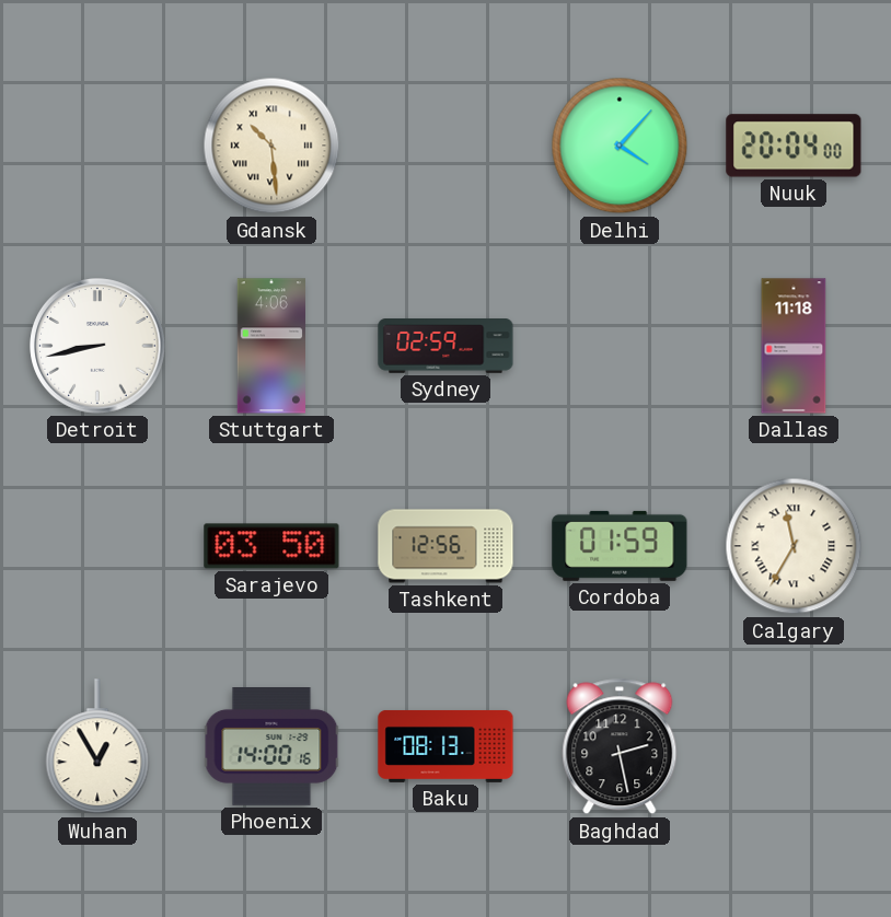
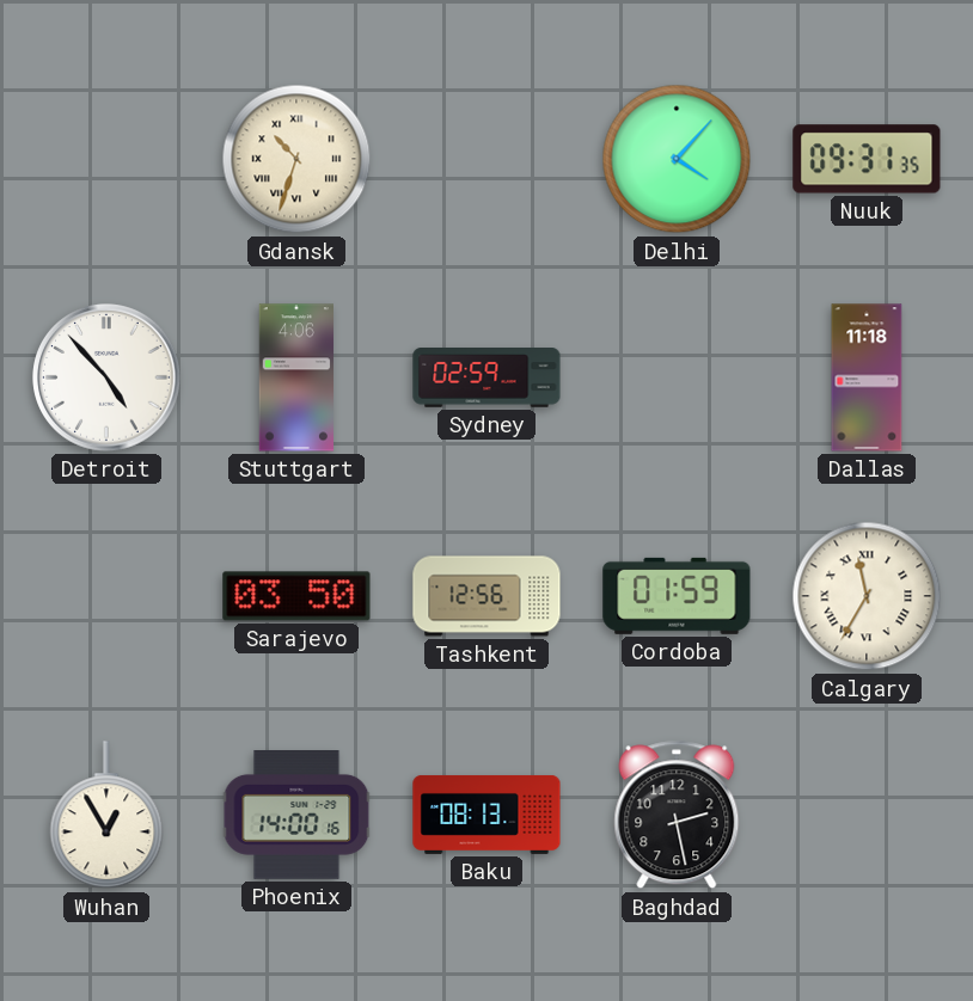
Gdansk: 10:29 -> 10:33 (296, 159)
Nuuk: 20:04 -> 09:31 (867, 159)
Detroit: 8:43 -> 4:53 (106, 377)
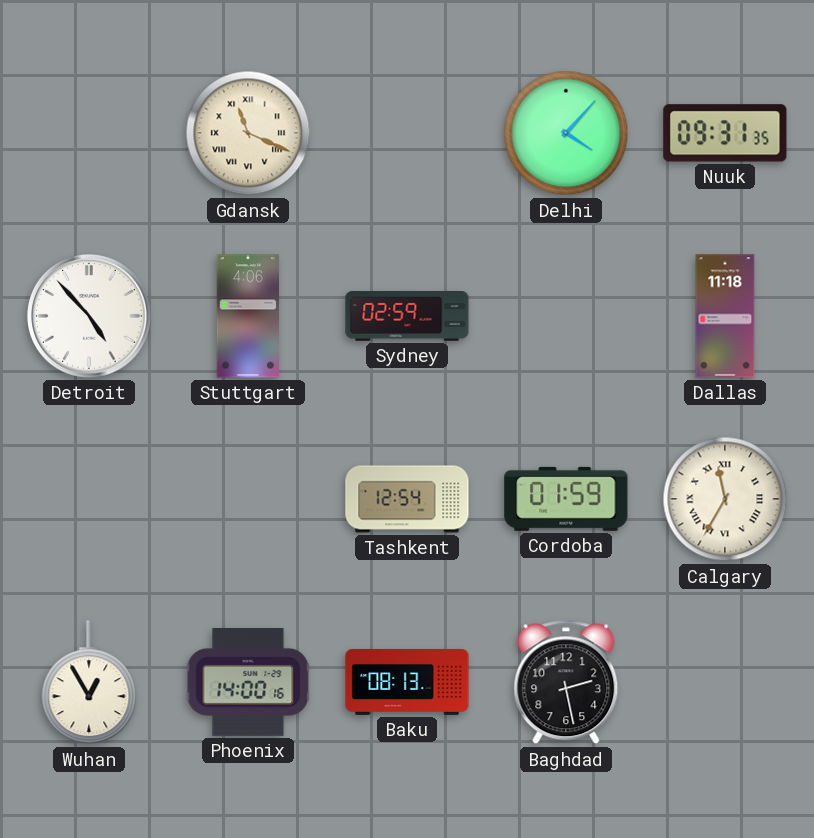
Gdansk: 10:33 -> 11:19 (248, 133)
Sarajevo: 03:50 -> none (296, 596)
Tashkent: 12:56 -> 12:54 (407, 499)
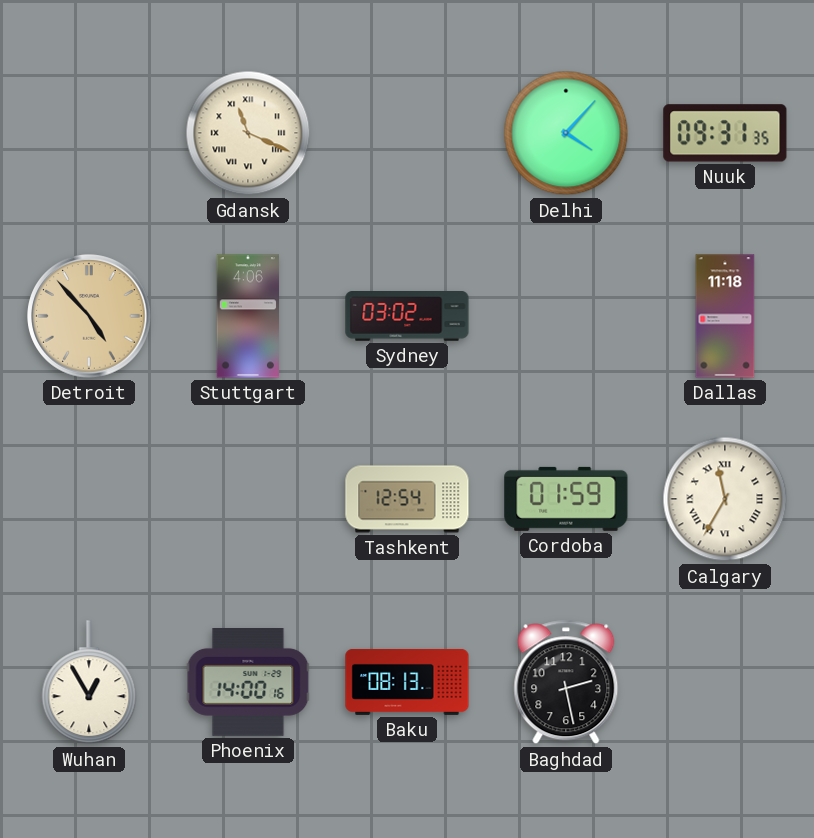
Detroit dial: white -> champagne (89, 316)
Sydney: 02:59 -> 03:02 (407, 316)
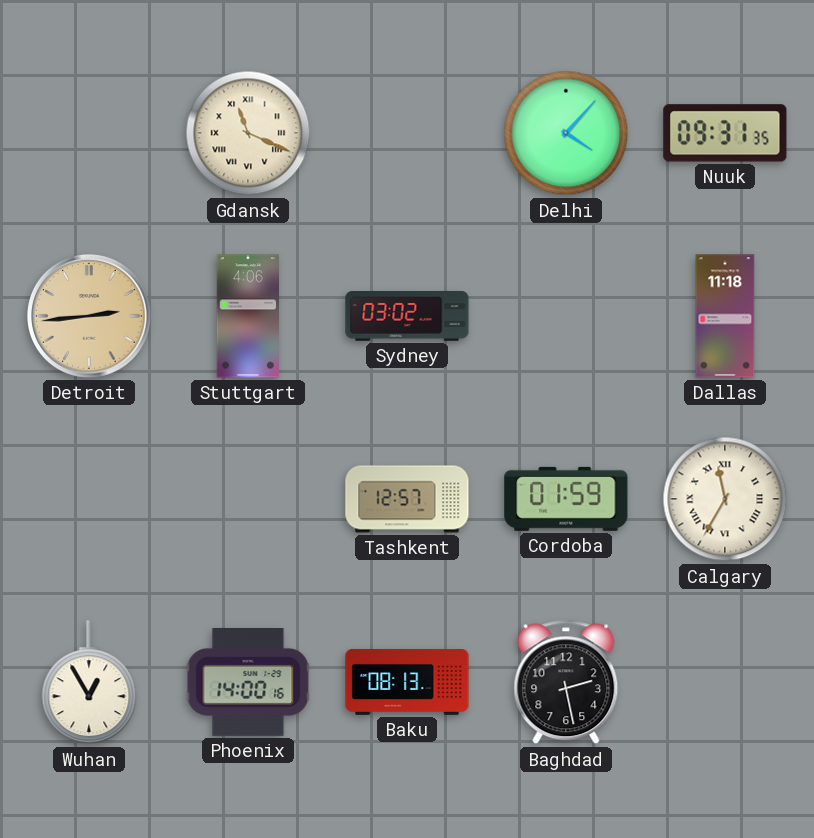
Detroit: 4:53 -> 2:44 (89, 316)
Tashkent: 12:54 -> 12:57 (407, 499)
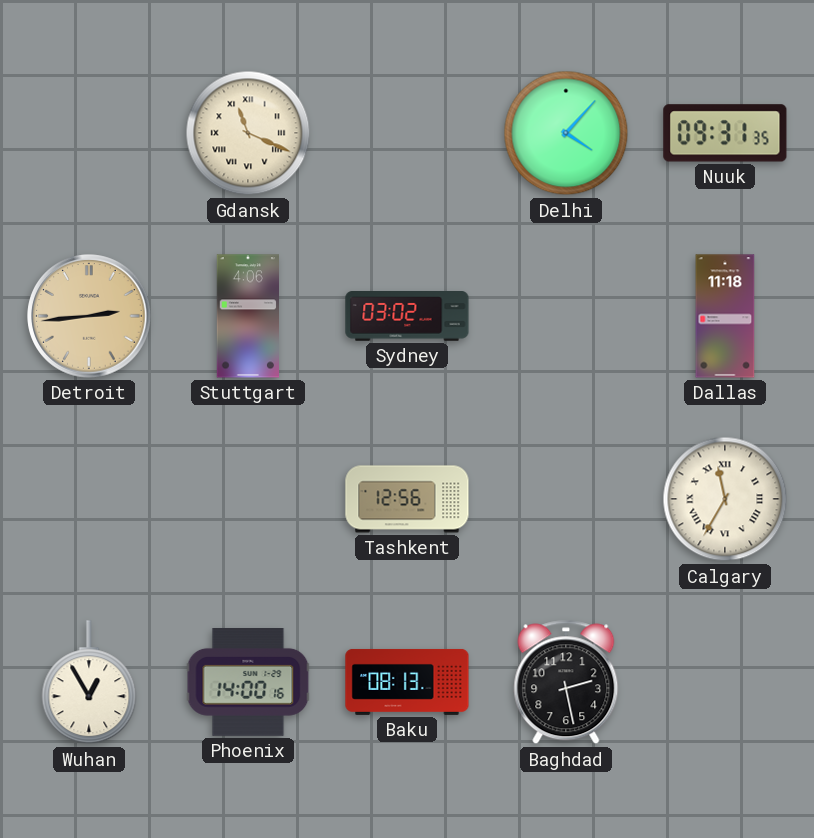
Tashkent: 12:57 -> 12:56 (407, 499)
Cordoba: 01:59 -> none (566, 499)
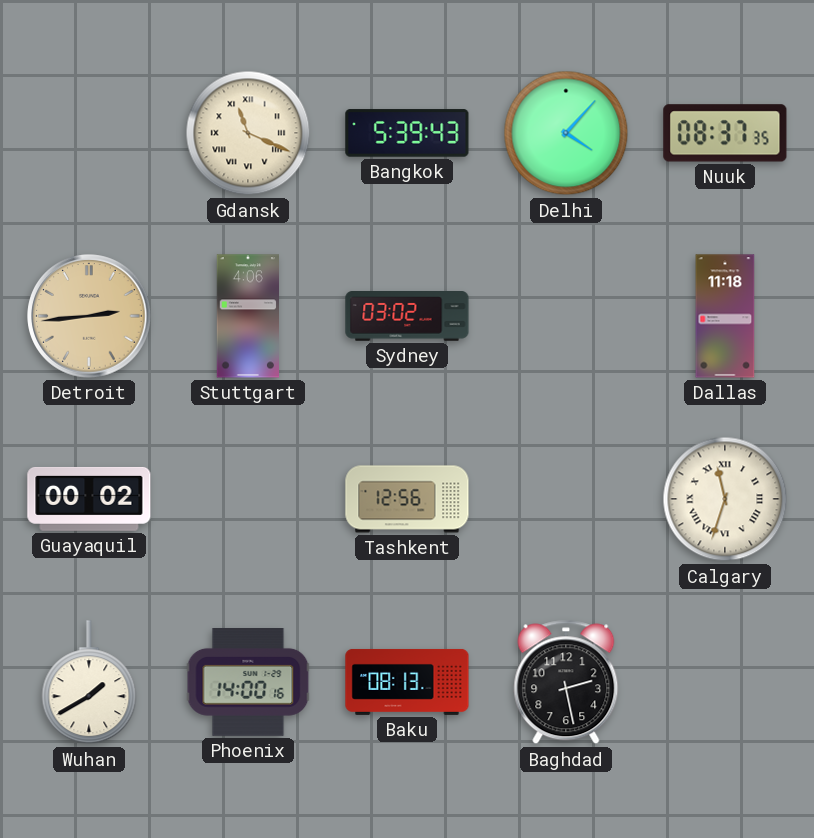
Bangkok: none -> 5:39 (407, 133)
Nuuk: 09:31 -> 08:37 (725, 133)
Guayaquil: none -> 00:02 (89, 499)
Calgary: 11:35 -> 11:33 (725, 499)
Wuhan: 12:55 -> 1:40 (89, 683)
